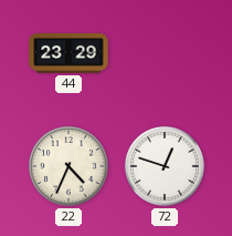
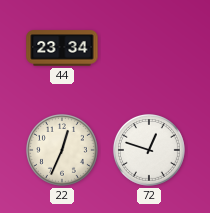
44: 23:29 -> 23:34 (62, 48)
22: 4:34 -> 12:34 (62, 150)
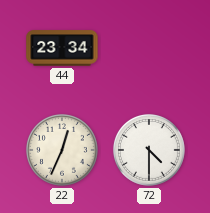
72: 12:48 -> 4:30 (149, 150)
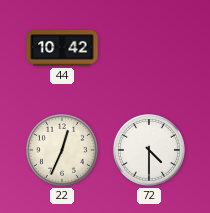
44: 23:34 -> 10:42 (62, 48)
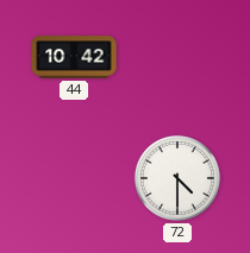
22: 12:34 -> none (62, 150)
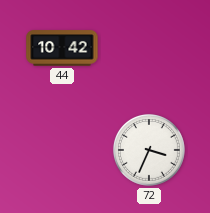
72: 4:30 -> 3:34 (149, 150)
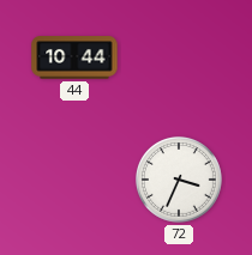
44: 10:42 -> 10:44 (74, 57)
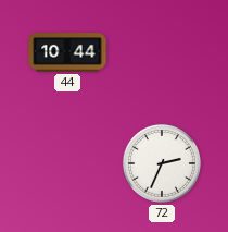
72: 3:34 -> 2:34 (162, 163)
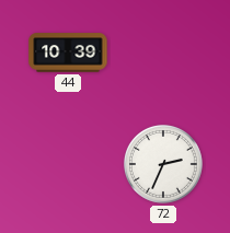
44: 10:44 -> 10:39 (68, 53)
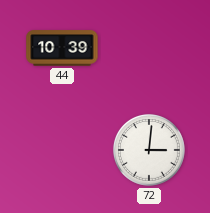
72: 2:34 -> 3:01 (149, 150)
